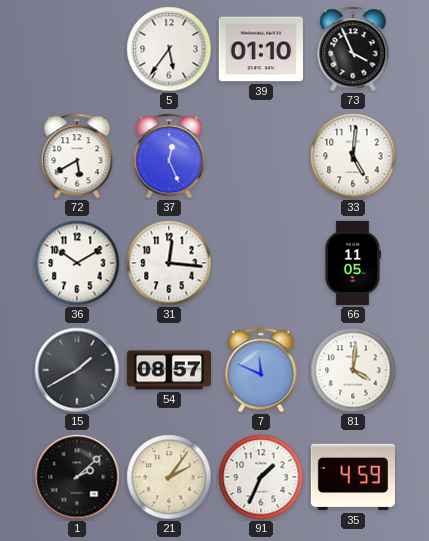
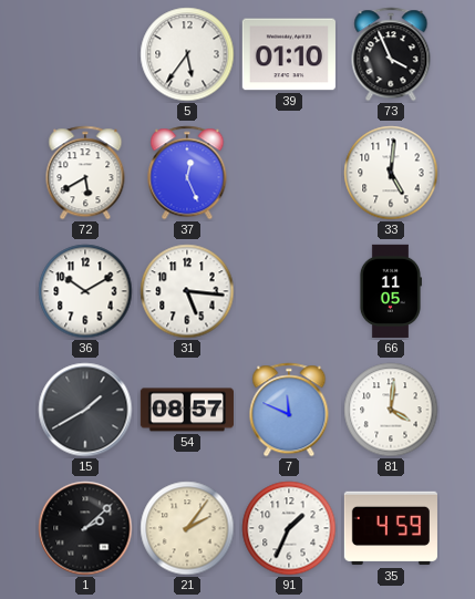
31: 12:16 -> 5:16 (187, 291)
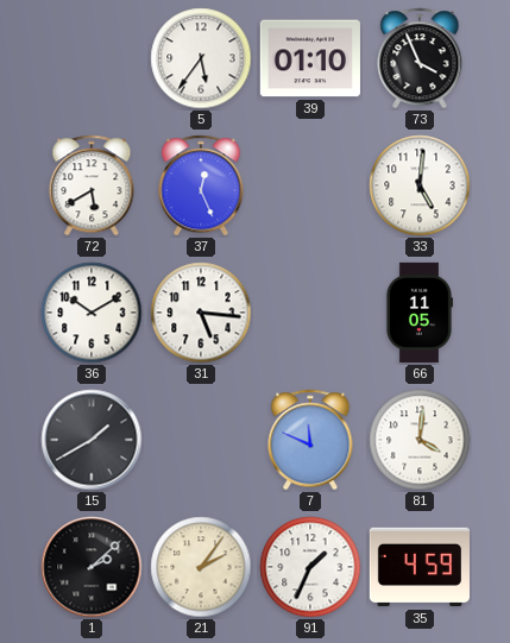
54: 08:57 -> none (187, 410)
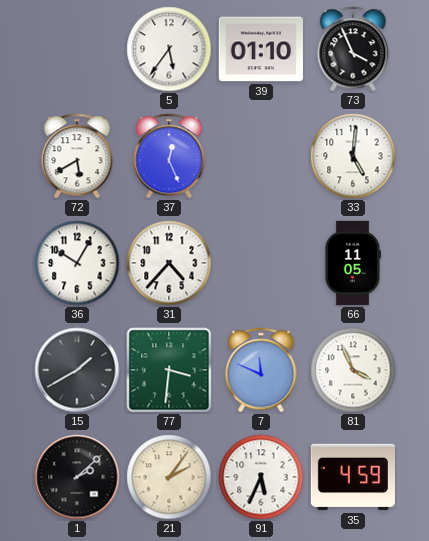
36: 10:10 -> 10:05 (77, 263)
31: 5:16 -> 4:37 (169, 263)
77: none -> 3:31 (169, 370)
81: 4:01 -> 3:56 (353, 370)
91: 1:34 -> 5:34 (261, 477)
